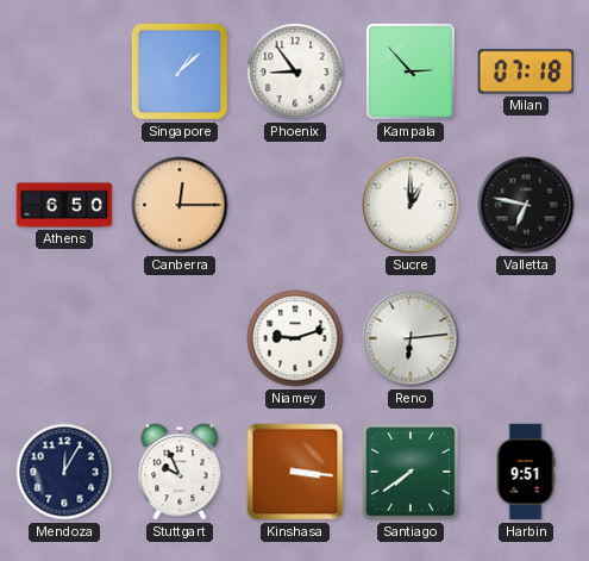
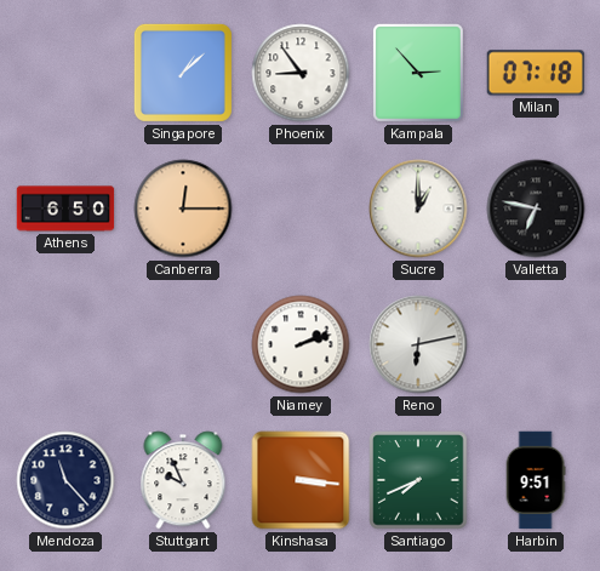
Niamey: 9:12 -> 2:12 (301, 344)
Reno: 6:14 -> 6:13 (418, 344)
Mendoza: 12:05 -> 11:23 (65, 480)
Santiago: 7:39 -> 7:41 (418, 480)
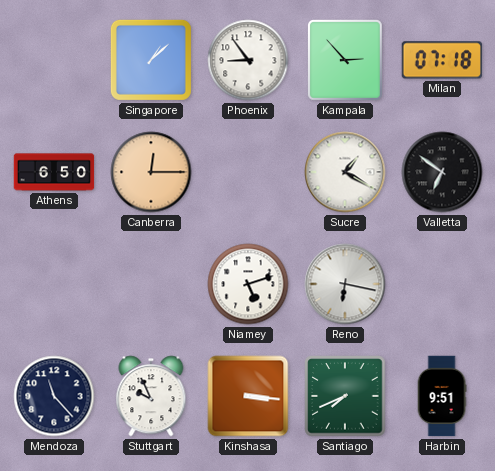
Sucre: 1:00 -> 1:20 (345, 172)
Valletta: 6:47 -> 6:51 (442, 172)
Niamey: 2:12 -> 5:12 (248, 284)
Reno: 6:13 -> 6:17 (345, 284)
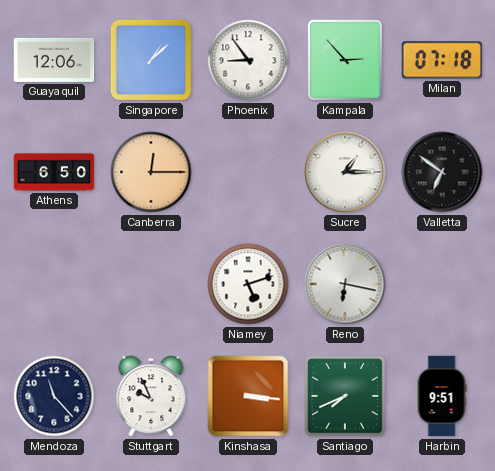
Guayaquil: none -> 12:06 (54, 60)
Sucre: 1:20 -> 1:15 (345, 172)
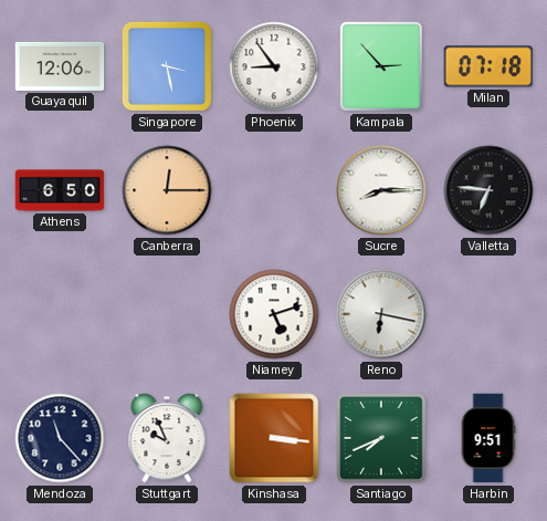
Singapore: 1:08 -> 3:28 (167, 66)
Sucre: 1:15 -> 8:15 (381, 190)
Valletta: 6:51 -> 6:46 (488, 190)
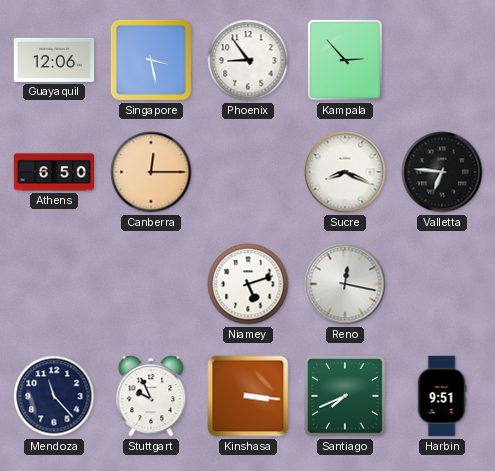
Milan: 07:18 -> none (488, 66)
Sucre: 8:15 -> 8:19 (345, 172)
Reno: 6:17 -> 12:17 (345, 284)
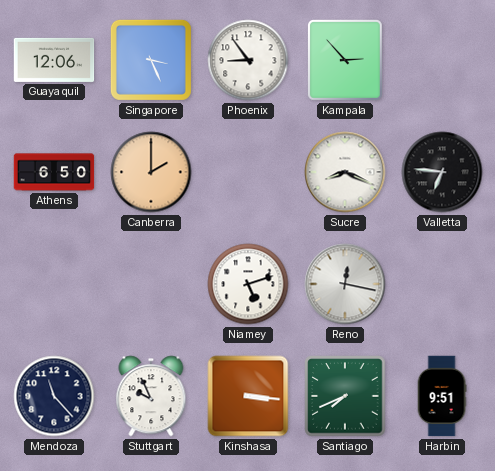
Singapore: 3:28 -> 3:26 (151, 60)
Canberra: 12:15 -> 2:00 (151, 172)
